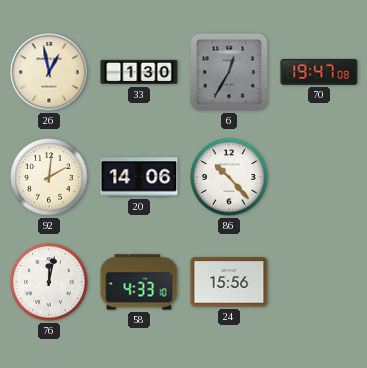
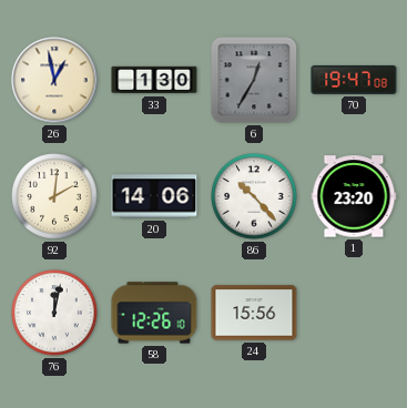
1: none -> 23:20 (354, 196)
58: 4:33 -> 12:26 (154, 313)
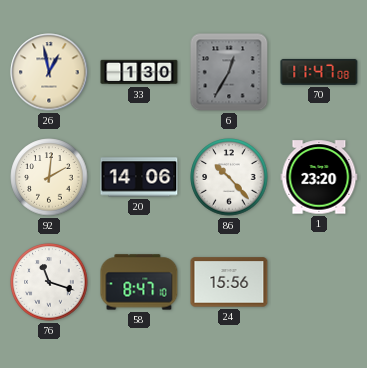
70: 19:47 -> 11:47 (319, 72)
76: 12:02 -> 11:18 (49, 282)
58: 12:26 -> 8:47 (139, 282)
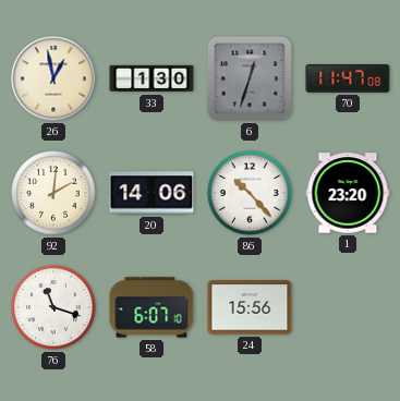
6: 12:35 -> 12:33 (250, 78)
58: 8:47 -> 6:07 (151, 307)
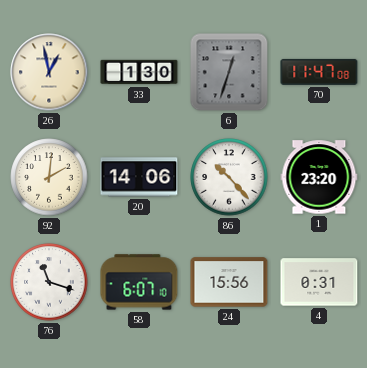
4: none -> 0:31 (319, 282)
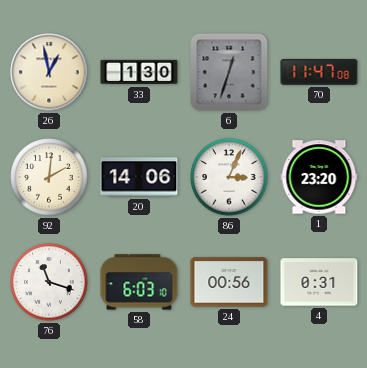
86: 10:23 -> 3:04 (229, 177)
58: 6:07 -> 6:03 (139, 282)
24: 15:56 -> 00:56 (229, 282)
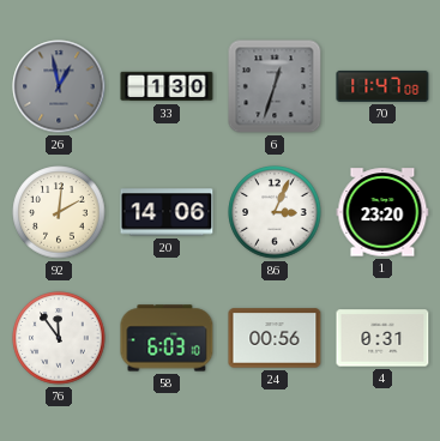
26 dial: cream -> grey (59, 86)
76: 11:18 -> 11:54 (59, 338)
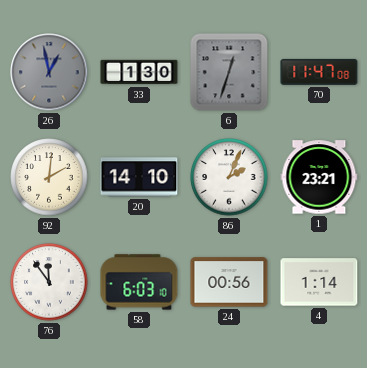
20: 14:06 -> 14:10 (139, 177)
86: 3:04 -> 2:04 (229, 177)
1: 23:20 -> 23:21 (319, 177)
4: 0:31 -> 1:14 (319, 282)
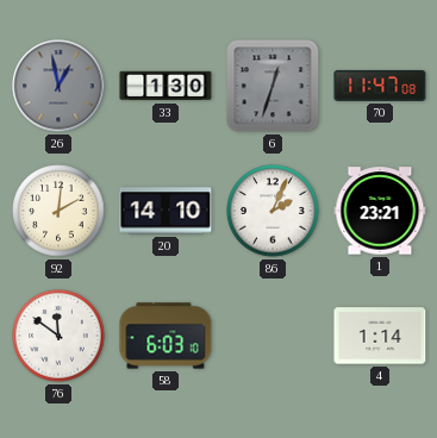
76: 11:54 -> 11:51 (58, 336)
24: 00:56 -> none (229, 282)
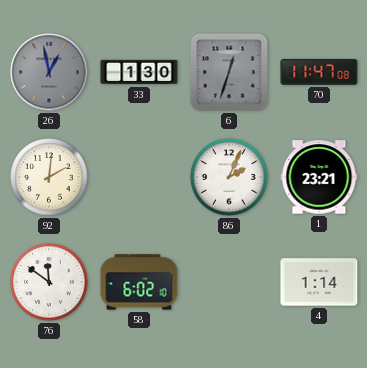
20: 14:10 -> none (166, 211)
58: 6:03 -> 6:02 (139, 282)
